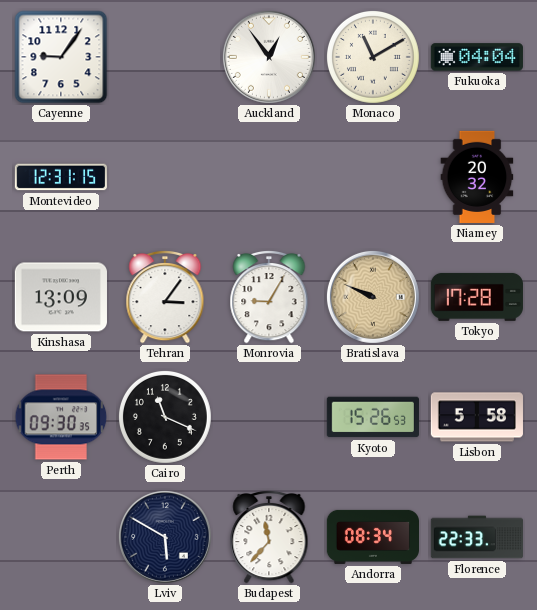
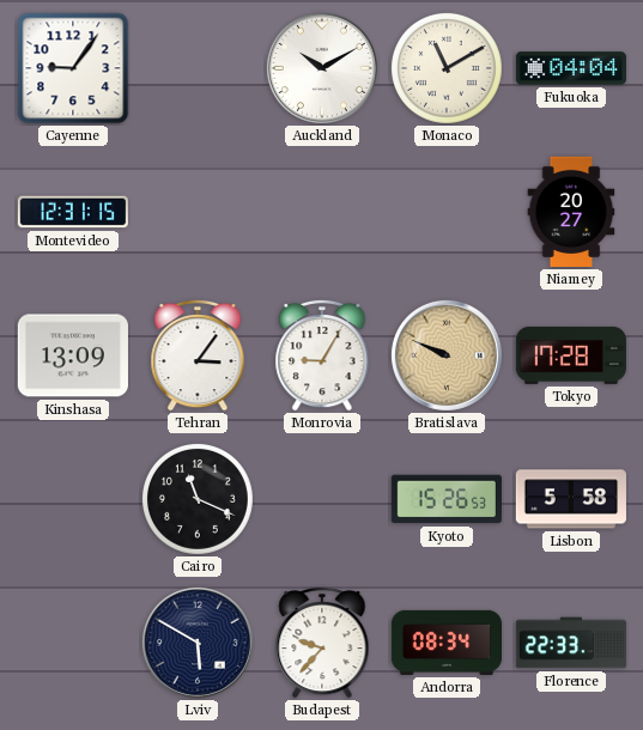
Auckland: 12:54 -> 10:10 (322, 68)
Niamey: 20:32 -> 20:27 (571, 212)
Perth: 09:30 -> none (61, 417)
Budapest: 11:37 -> 9:37 (322, 643)
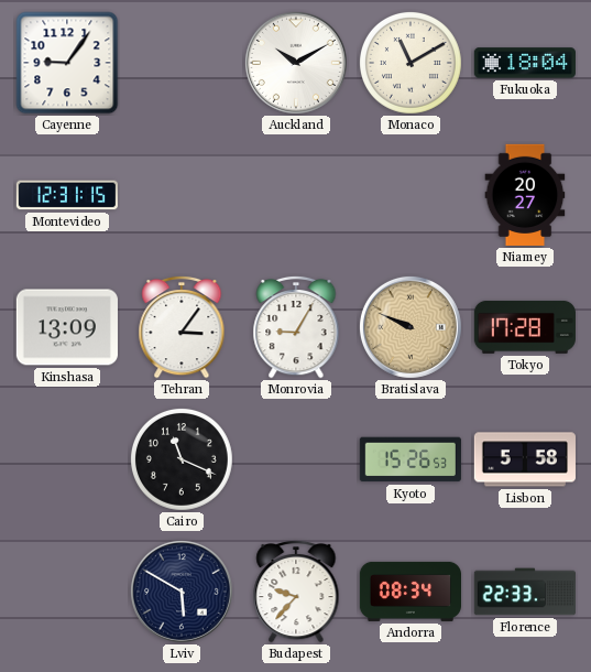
Fukuoka: 04:04 -> 18:04 (525, 63)
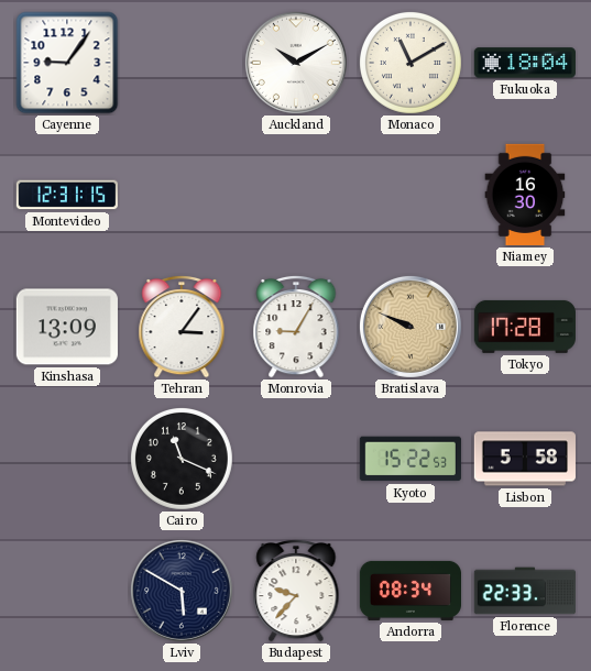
Niamey: 20:27 -> 16:30 (525, 195)
Kyoto: 15:26 -> 15:22 (411, 459)
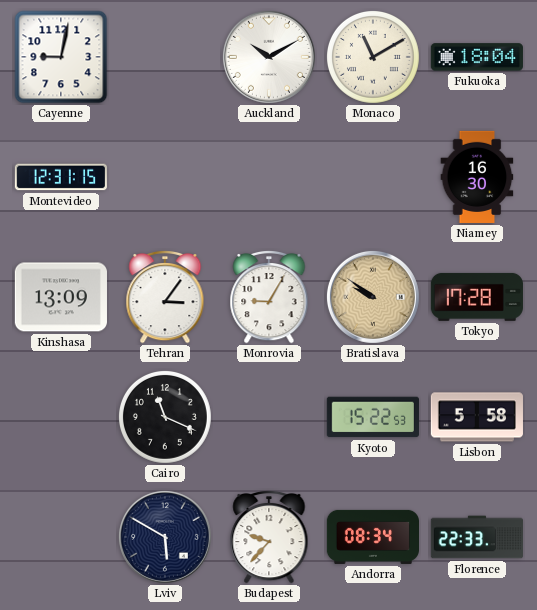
Cayenne: 9:06 -> 9:02 (61, 57)
Bratislava: 9:49 -> 9:51 (373, 297)
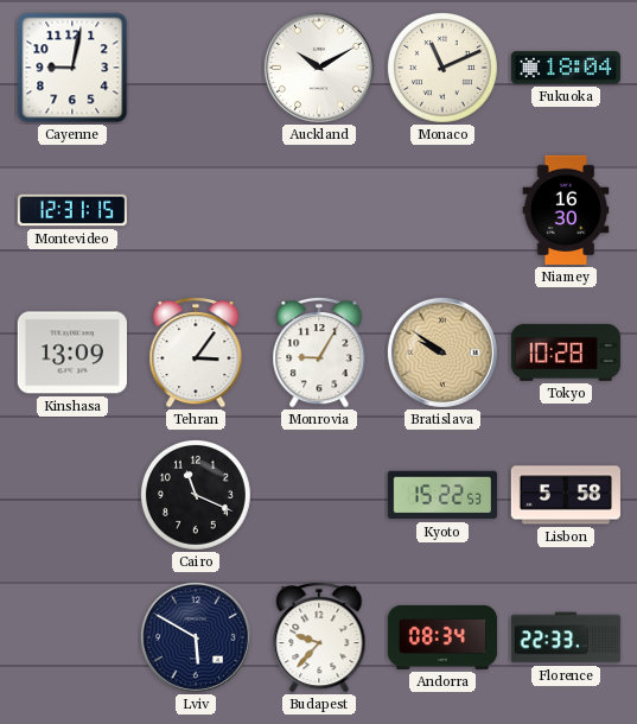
Monaco: 11:10 -> 11:11 (442, 68)
Tokyo: 17:28 -> 10:28 (566, 353)
